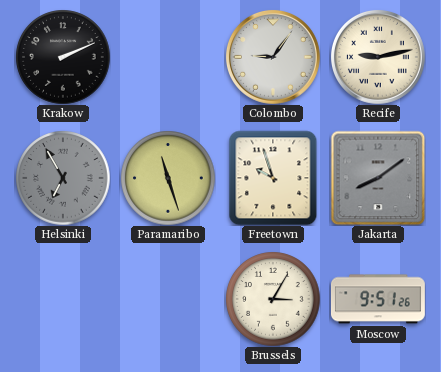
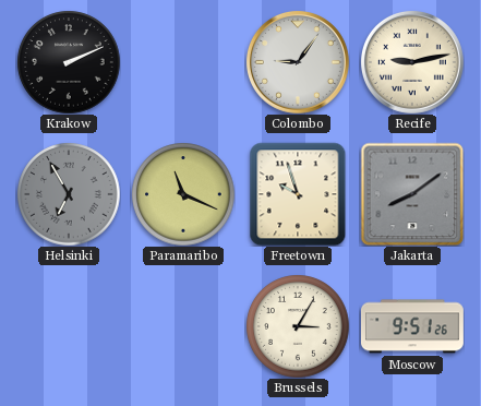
Paramaribo: 11:27 -> 11:19 (183, 194)
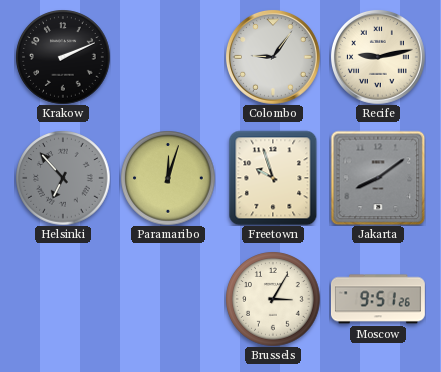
Helsinki: 6:55 -> 6:53 (63, 178)
Paramaribo: 11:19 -> 12:03 (168, 178)
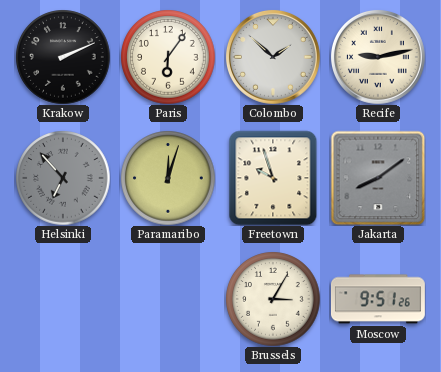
Paris: none -> 6:06 (168, 57)
Colombo: 9:06 -> 1:52 (273, 57)
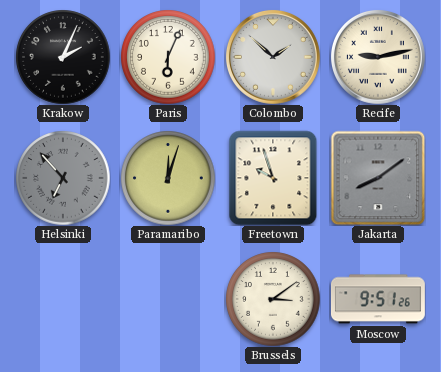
Krakow: 2:11 -> 2:04 (63, 57)
Paris: 6:06 -> 6:04 (168, 57)
Brussels: 3:05 -> 3:09 (273, 299)
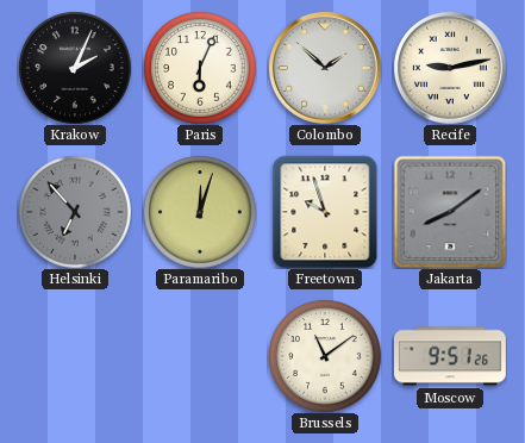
Brussels: 3:09 -> 11:09 (325, 356)
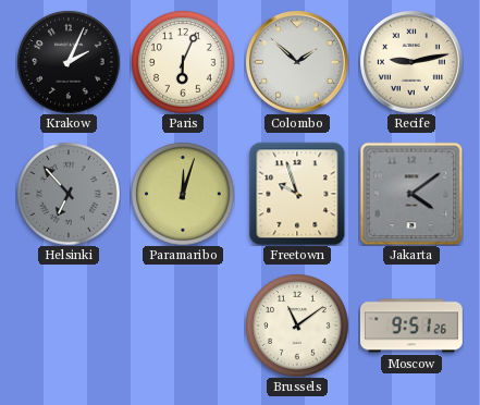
Jakarta: 8:09 -> 4:09 (411, 194)
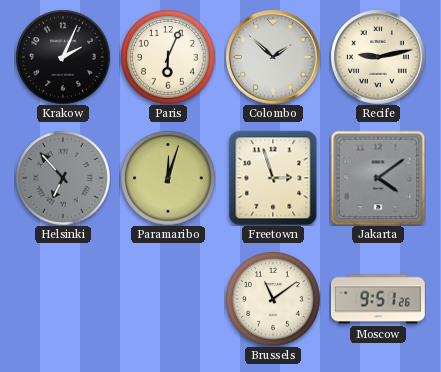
Freetown: 9:57 -> 2:57 (273, 178)
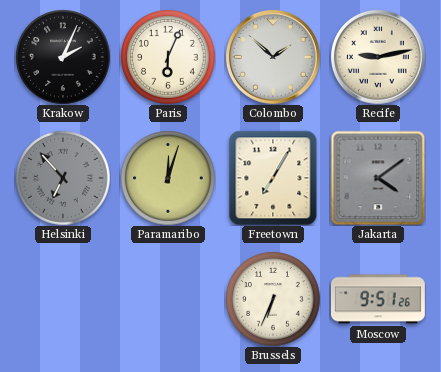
Freetown: 2:57 -> 7:05 (273, 178)
Brussels: 11:09 -> 6:34 (273, 299)
